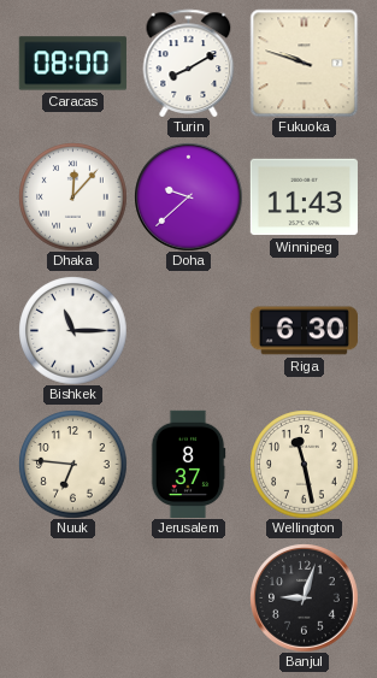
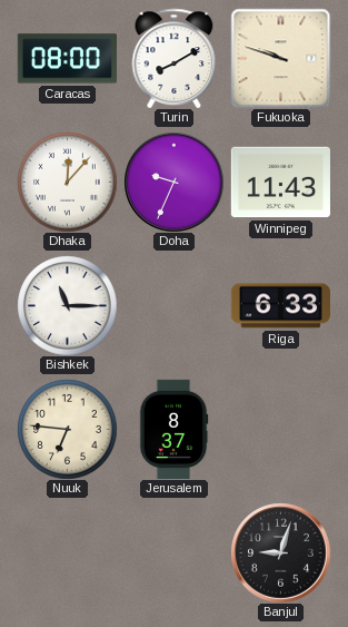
Doha: 9:38 -> 9:34 (173, 182)
Riga: 6:30 -> 6:33 (280, 306)
Wellington: 11:28 -> none (304, 464)
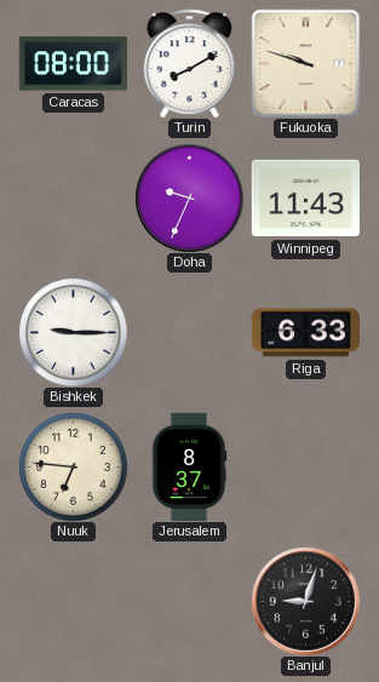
Dhaka: 12:07 -> none (67, 182)
Bishkek: 11:15 -> 9:15 (73, 332)
